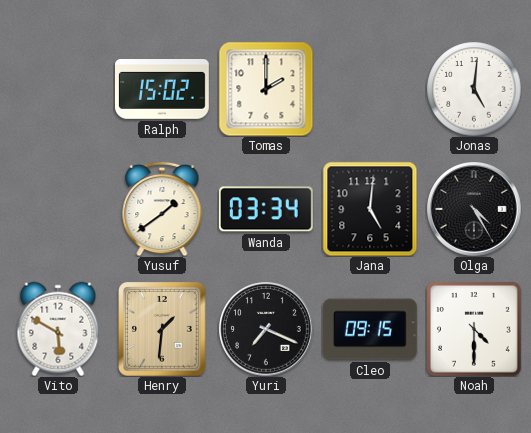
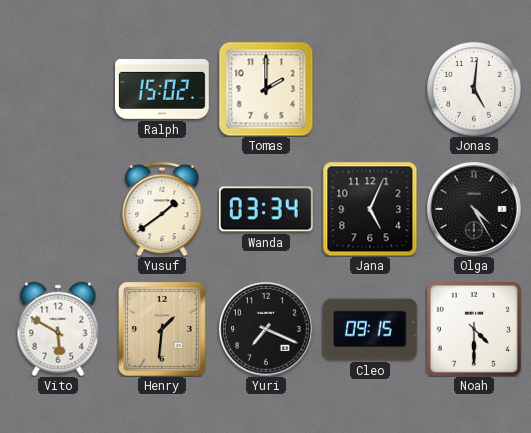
Jana: 5:01 -> 5:04 (370, 209)
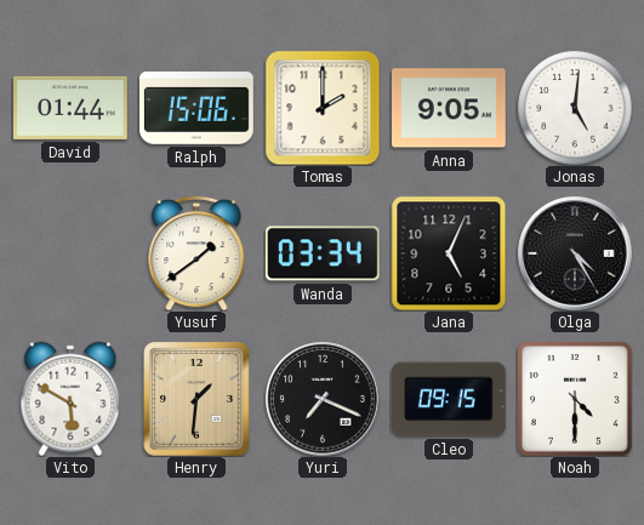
David: none -> 01:44 (72, 108)
Ralph: 15:02 -> 15:06 (198, 109)
Anna: none -> 9:05 (450, 108)
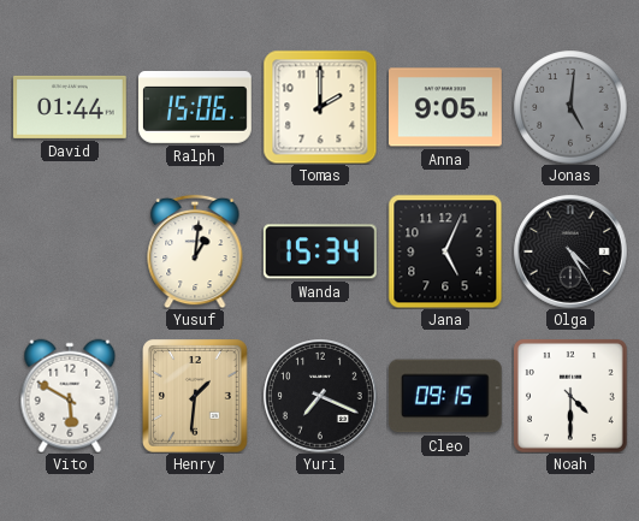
Jonas dial: white -> grey (570, 107)
Yusuf: 1:39 -> 1:01 (195, 251)
Wanda: 03:34 -> 15:34 (320, 251)
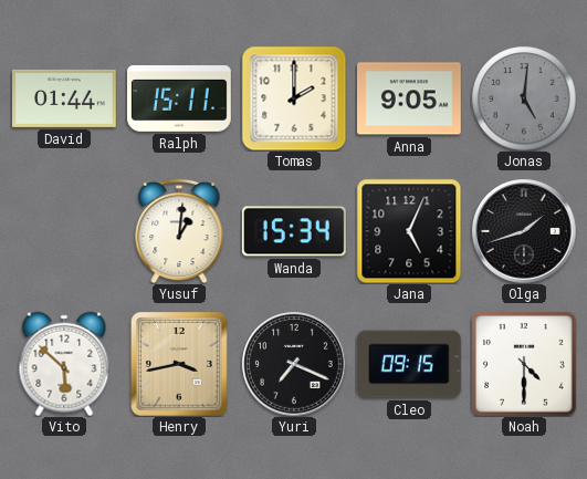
Ralph: 15:06 -> 15:11 (180, 100)
Olga: 4:25 -> 1:42 (524, 231)
Vito: 5:50 -> 5:52 (64, 364)
Henry: 1:31 -> 3:43 (180, 364)
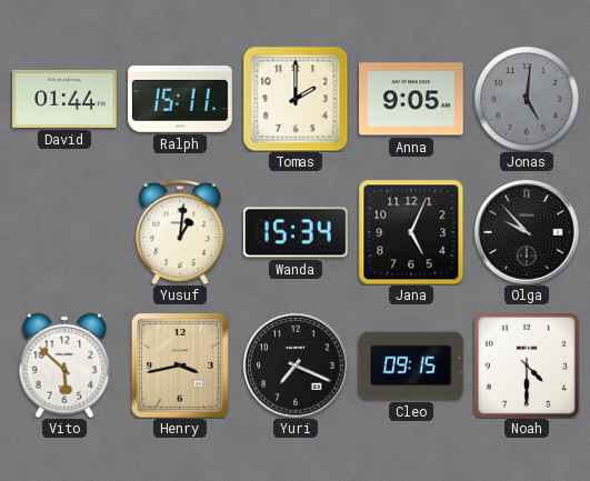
Olga: 1:42 -> 9:53 (527, 232)
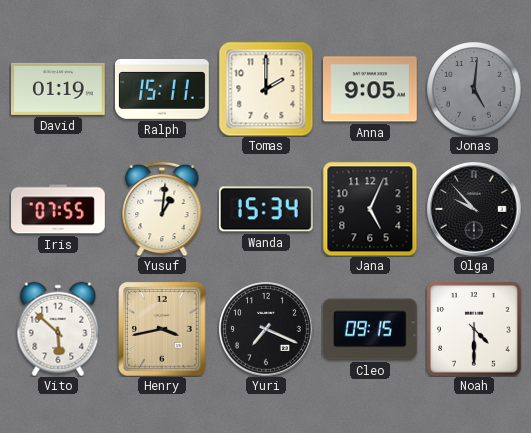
David: 01:44 -> 01:19 (59, 89)
Iris: none -> 07:55 (59, 209)
